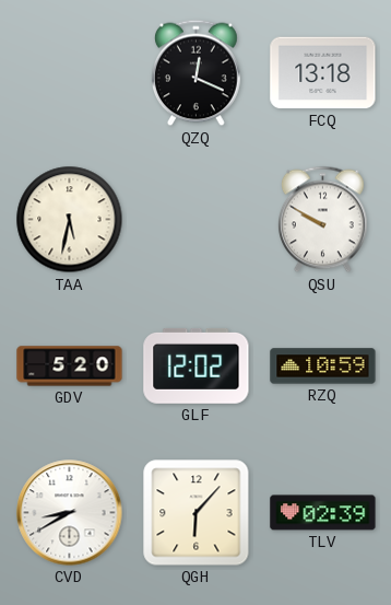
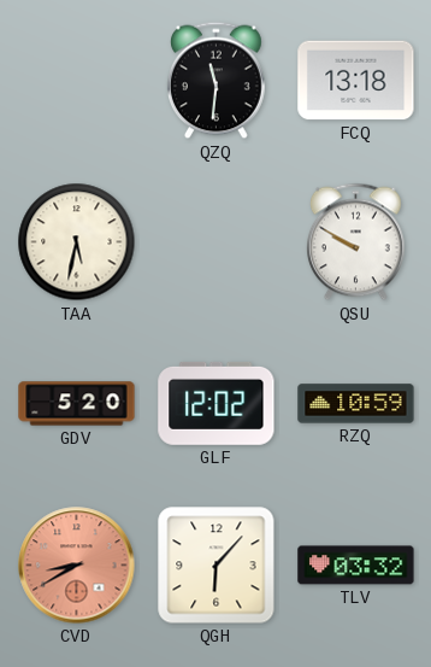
QZQ: 12:19 -> 11:31 (217, 81)
CVD dial: white -> salmon (77, 566)
TLV: 02:39 -> 03:32 (356, 566)
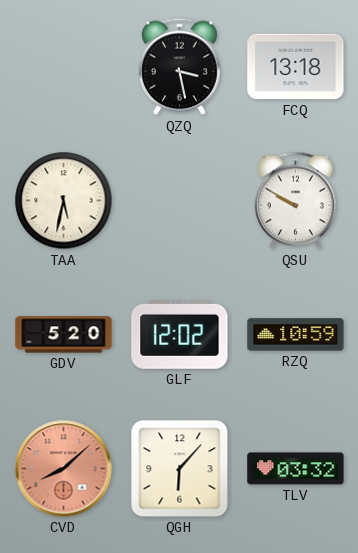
QZQ: 11:31 -> 3:28 (180, 67)
CVD: 8:40 -> 8:08 (64, 469)
